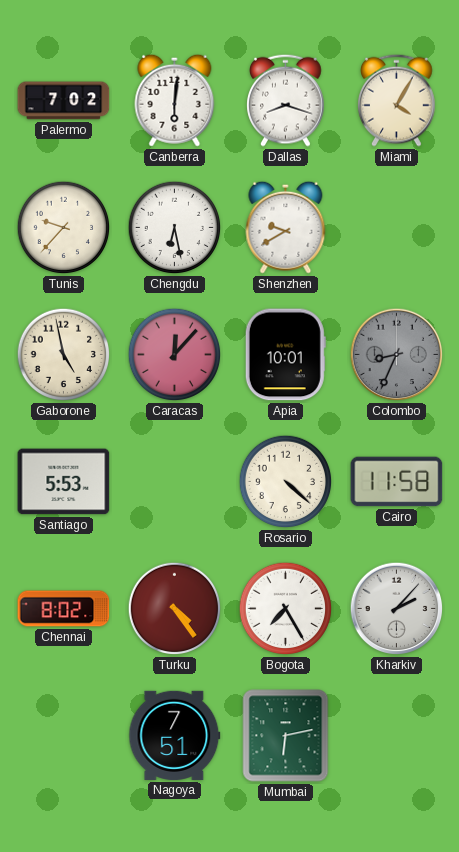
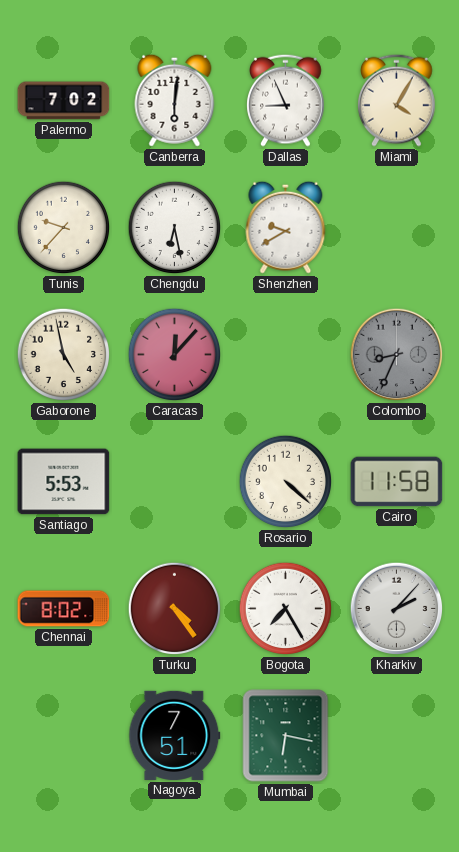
Dallas: 8:18 -> 8:56 (286, 100)
Apia: 10:01 -> none (285, 355)
Mumbai: 6:13 -> 6:17 (286, 736)
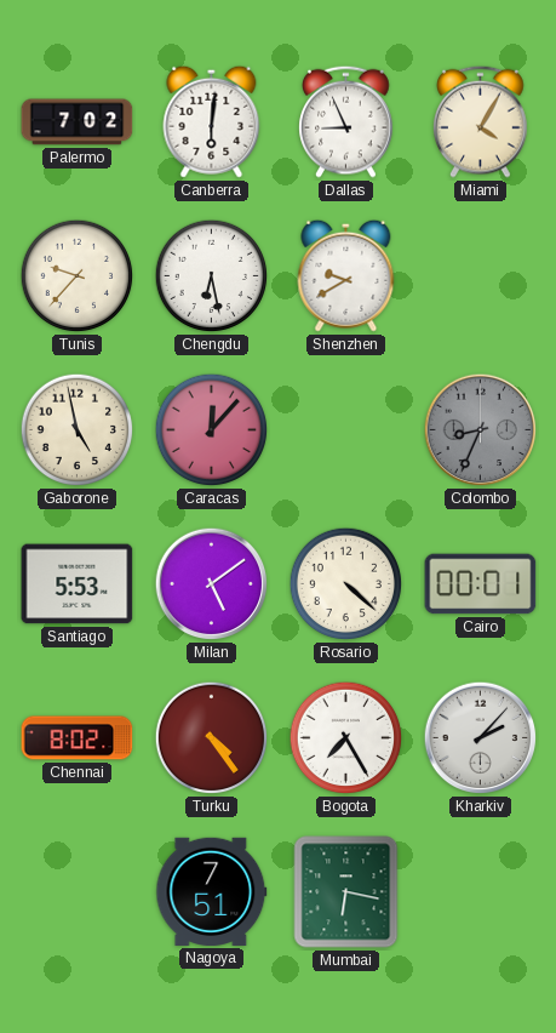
Milan: none -> 5:09 (212, 584)
Cairo: 11:58 -> 00:01 (481, 584)
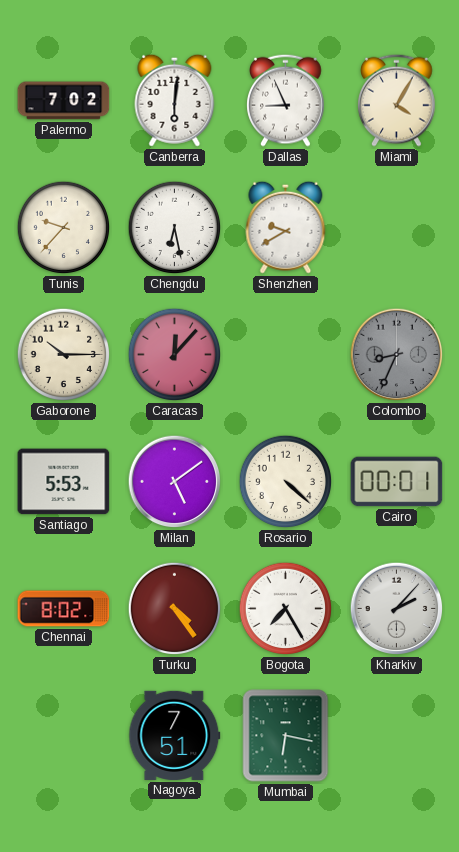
Gaborone: 4:58 -> 10:15 (64, 355)
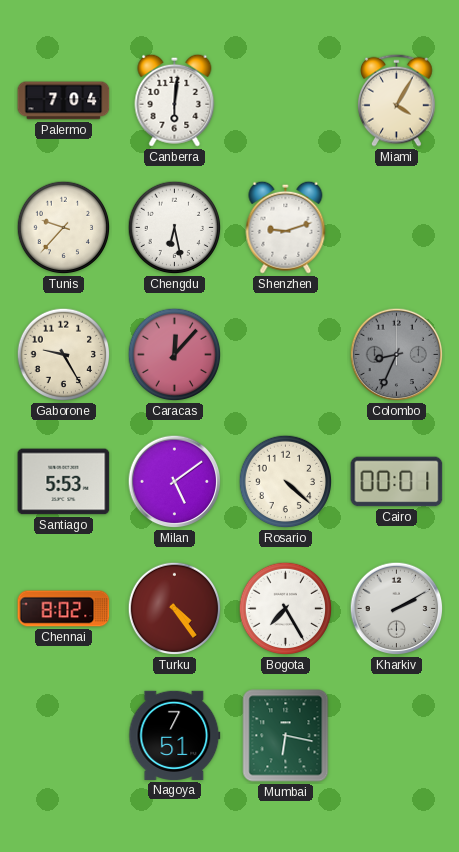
Palermo: 7:02 -> 7:04 (64, 101)
Dallas: 8:56 -> none (286, 100)
Shenzhen: 9:40 -> 9:12 (286, 227)
Gaborone: 10:15 -> 9:25 (64, 355)
Kharkiv: 2:07 -> 2:10 (397, 609)
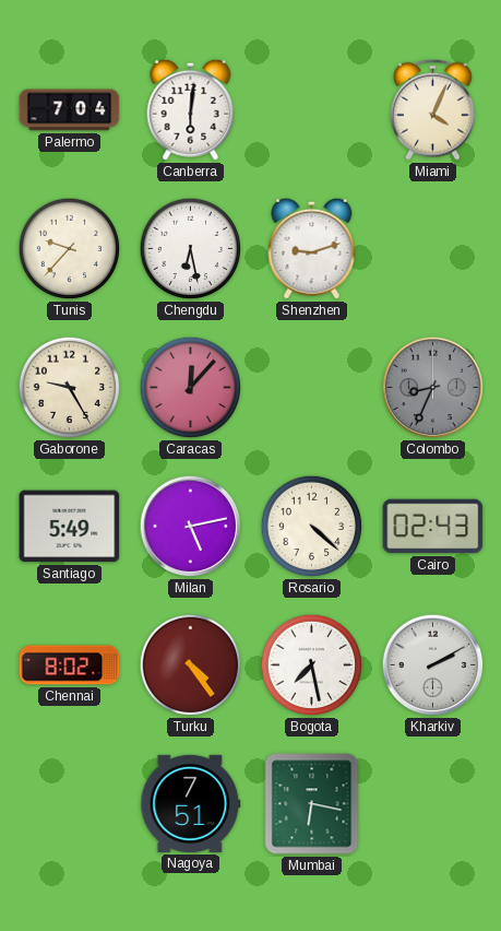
Miami: 4:05 -> 4:04 (433, 109)
Santiago: 5:53 -> 5:49 (70, 527)
Milan: 5:09 -> 5:13 (191, 527)
Cairo: 00:01 -> 02:43 (433, 527)
Bogota: 7:25 -> 7:28 (312, 665)
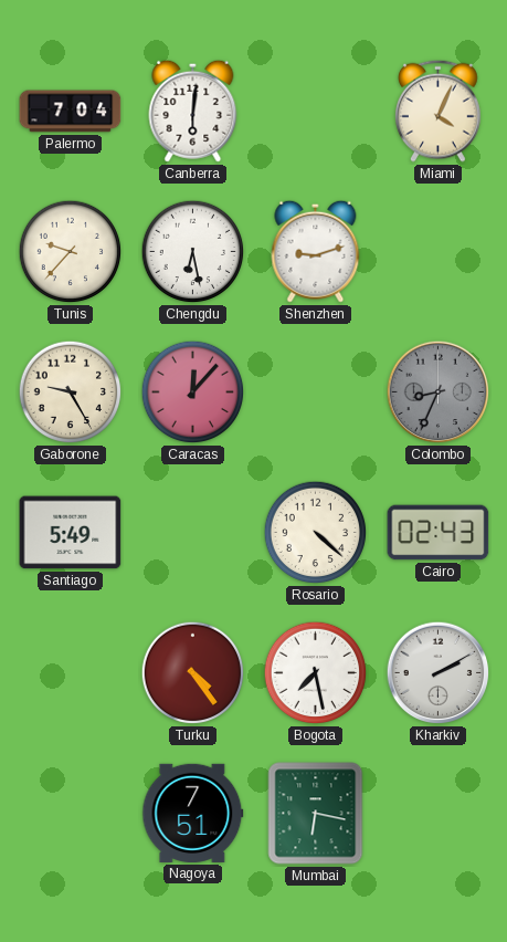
Milan: 5:13 -> none (191, 527)
Chennai: 8:02 -> none (70, 665)
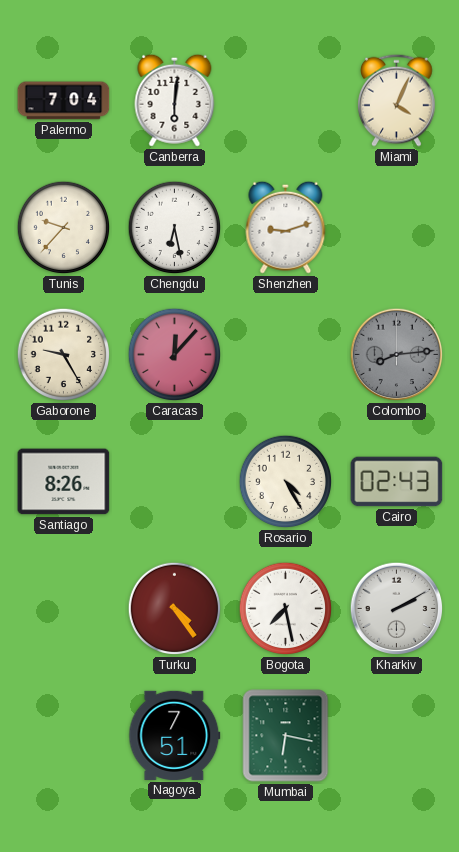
Colombo: 8:34 -> 8:14 (397, 355)
Santiago: 5:49 -> 8:26 (64, 482)
Rosario: 4:22 -> 4:25 (286, 482)
